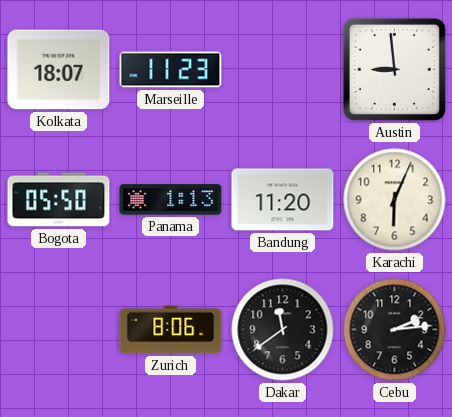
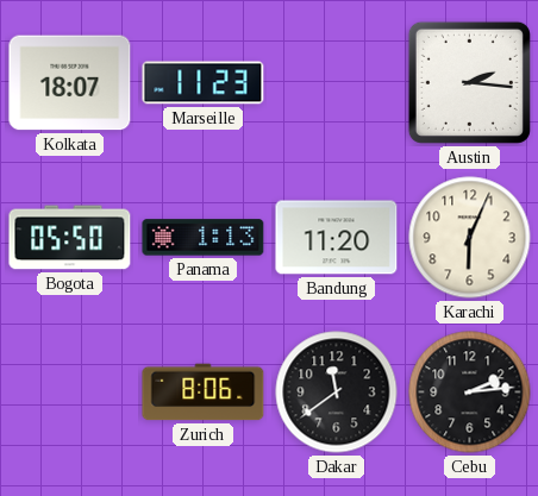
Austin: 8:59 -> 2:16 (469, 82)
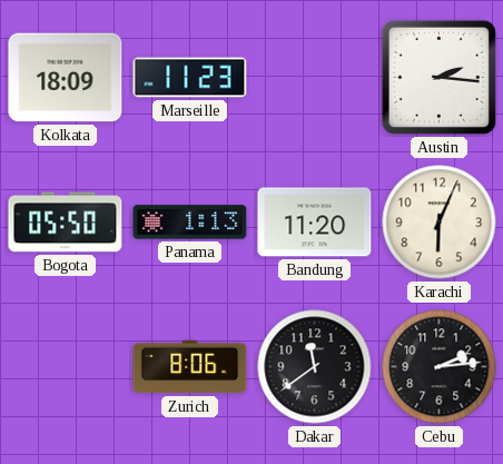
Kolkata: 18:07 -> 18:09 (66, 78)
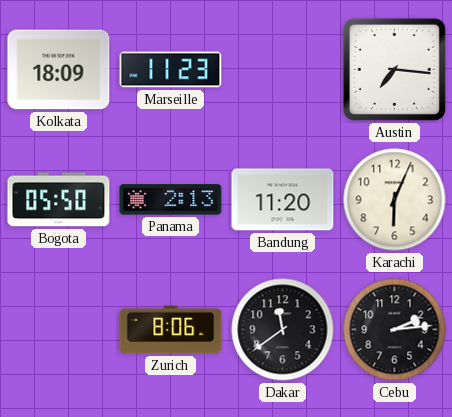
Austin: 2:16 -> 7:16 (394, 69)
Panama: 1:13 -> 2:13 (171, 200)
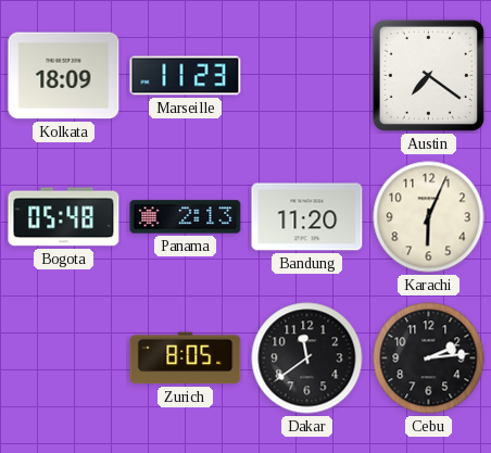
Austin: 7:16 -> 7:21 (428, 75)
Bogota: 05:50 -> 05:48 (64, 217)
Zurich: 8:06 -> 8:05 (186, 358)
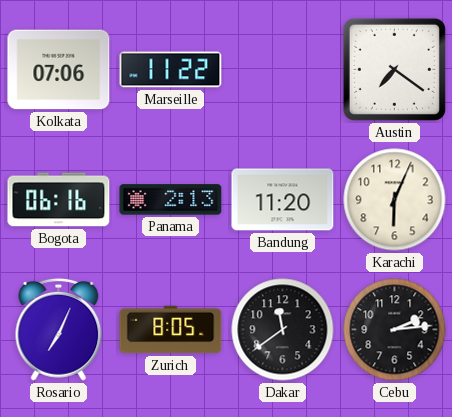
Kolkata: 18:09 -> 07:06 (59, 70)
Marseille: 11:23 -> 11:22 (171, 70)
Bogota: 05:48 -> 06:16 (59, 200)
Rosario: none -> 7:04 (59, 329)
